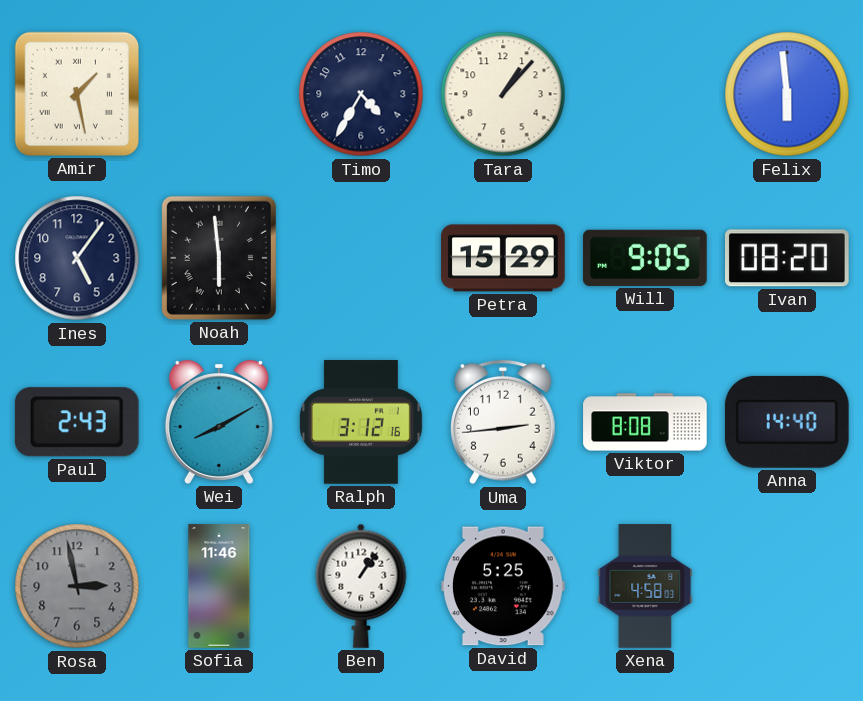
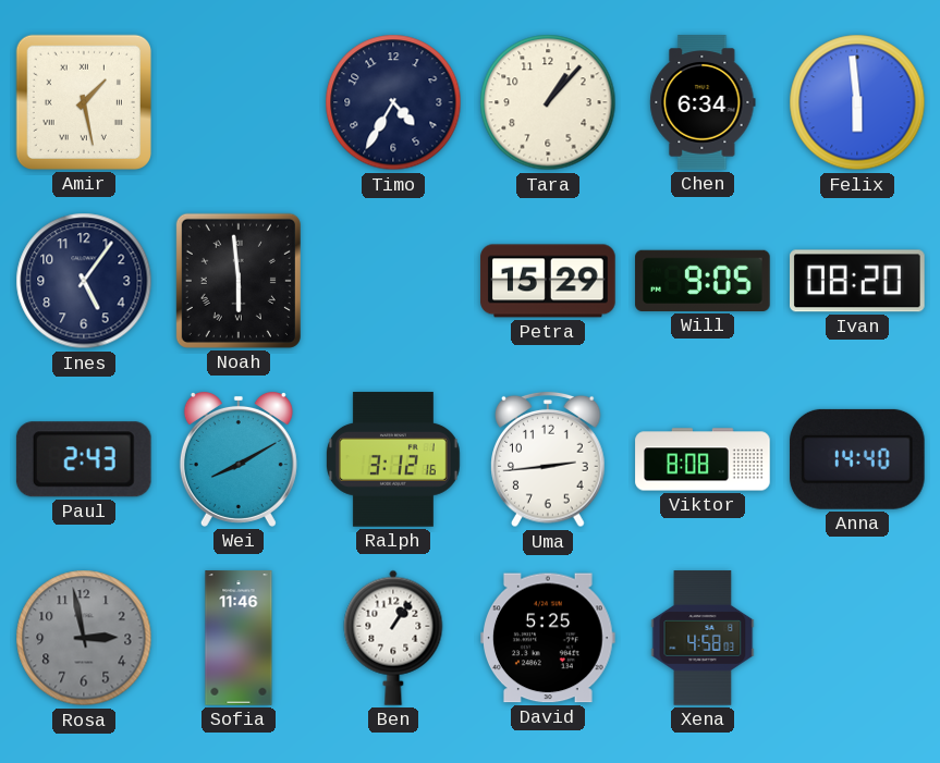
Chen: none -> 6:34 (703, 102)
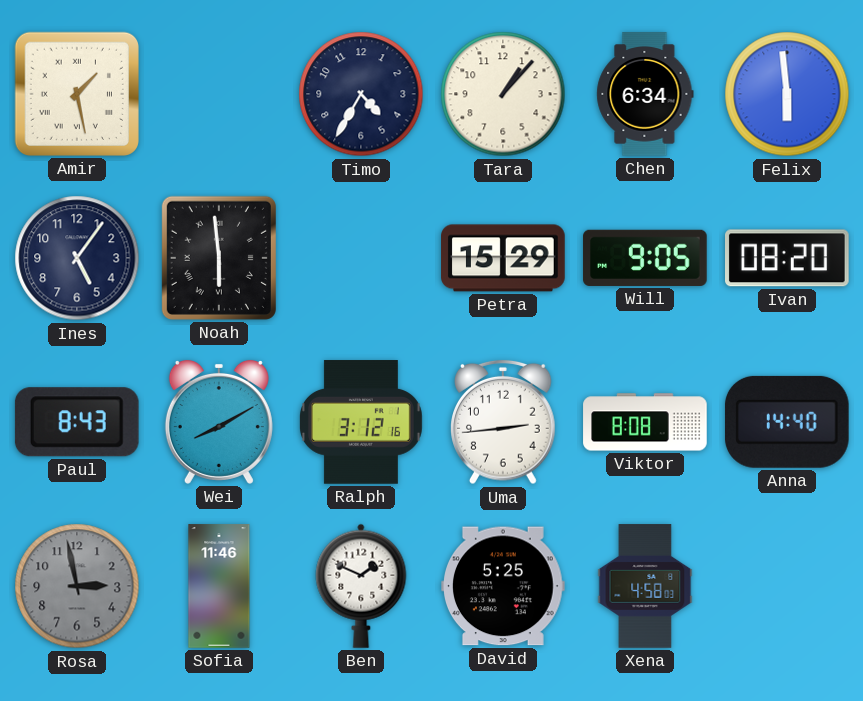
Paul: 2:43 -> 8:43 (77, 422)
Ben: 1:06 -> 1:49 (361, 586)
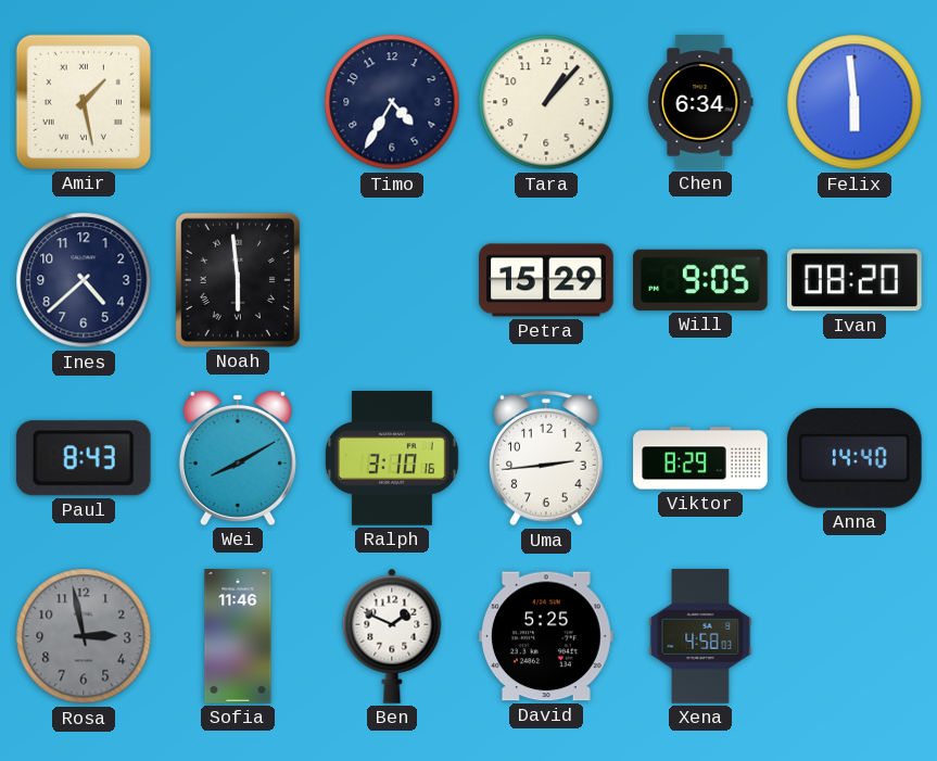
Ines: 5:06 -> 4:38 (84, 280)
Ralph: 3:12 -> 3:10 (392, 458)
Viktor: 8:08 -> 8:29 (700, 458)
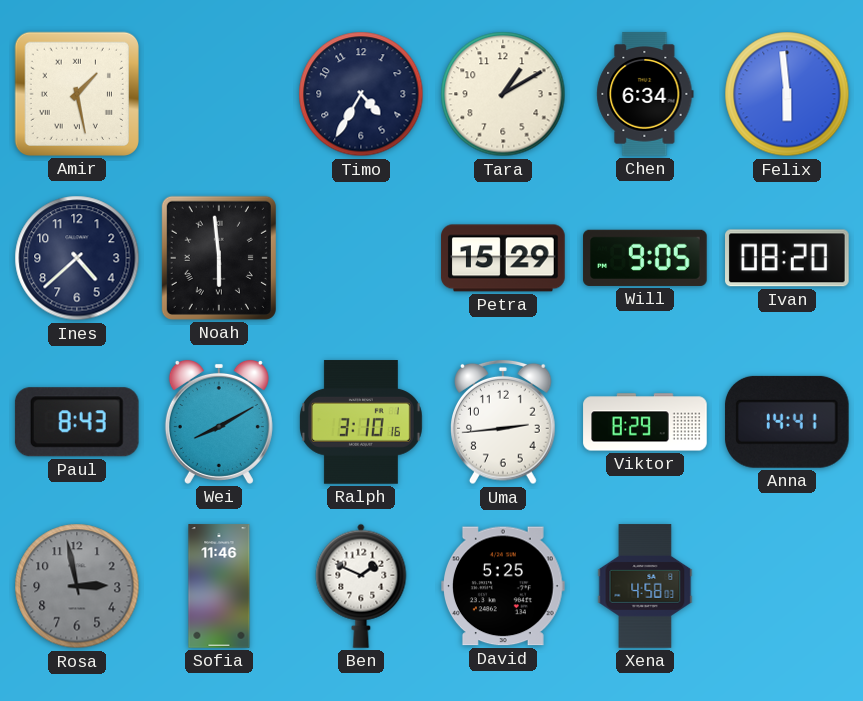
Tara: 1:07 -> 1:10 (503, 94)
Anna: 14:40 -> 14:41 (787, 422)
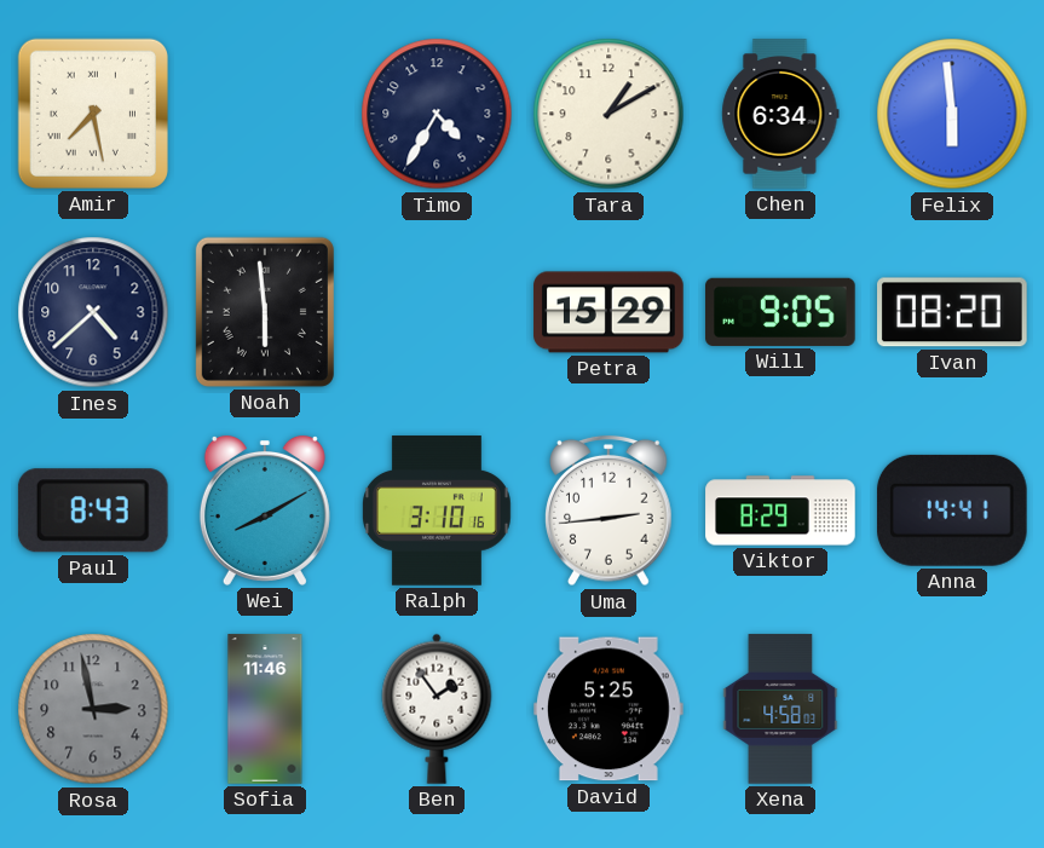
Amir: 1:28 -> 7:28 (93, 114)
Ben: 1:49 -> 1:54 (437, 709)
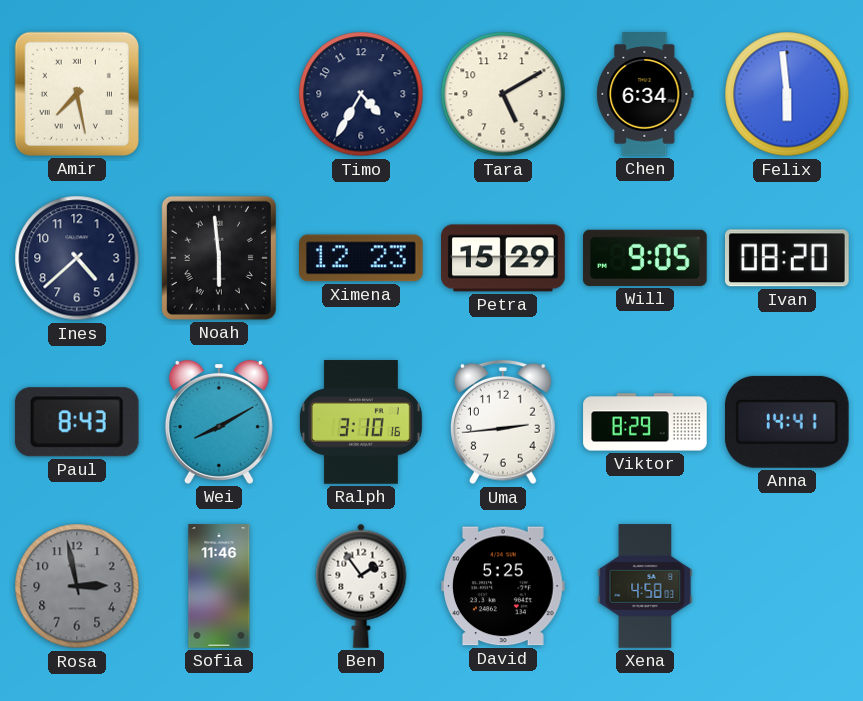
Tara: 1:10 -> 5:10 (503, 94)
Ximena: none -> 12:23 (362, 258)
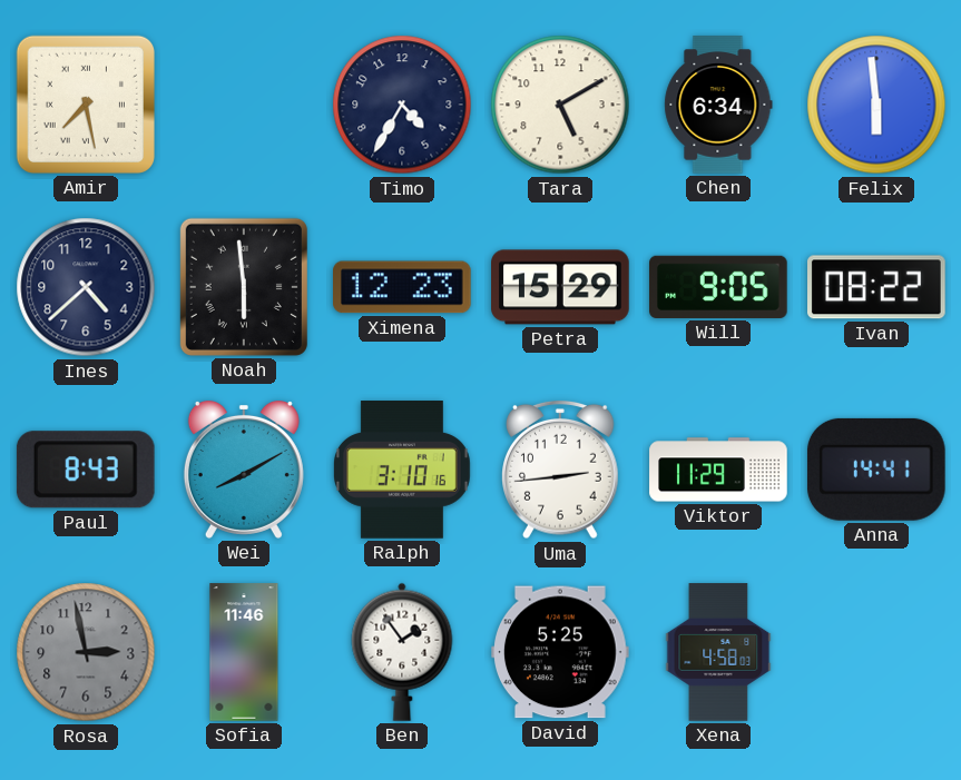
Ivan: 08:20 -> 08:22 (877, 287)
Viktor: 8:29 -> 11:29 (718, 470)
